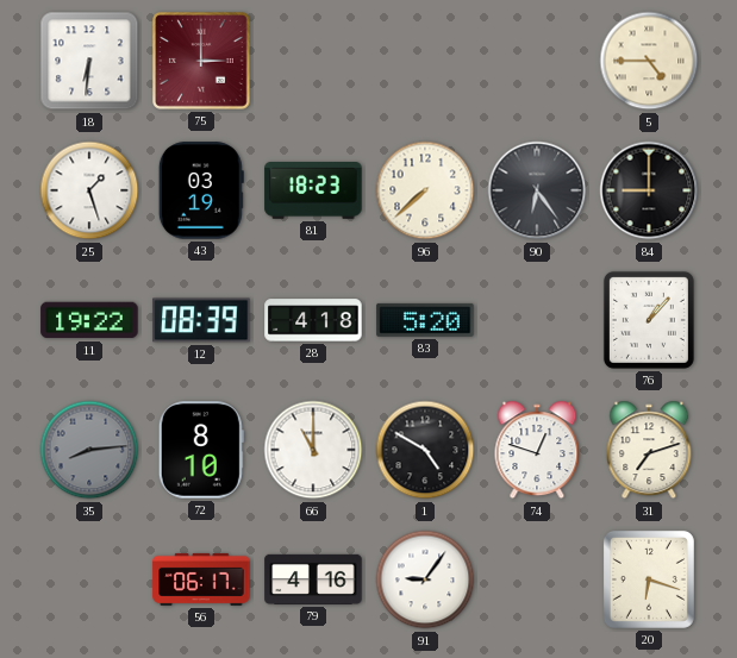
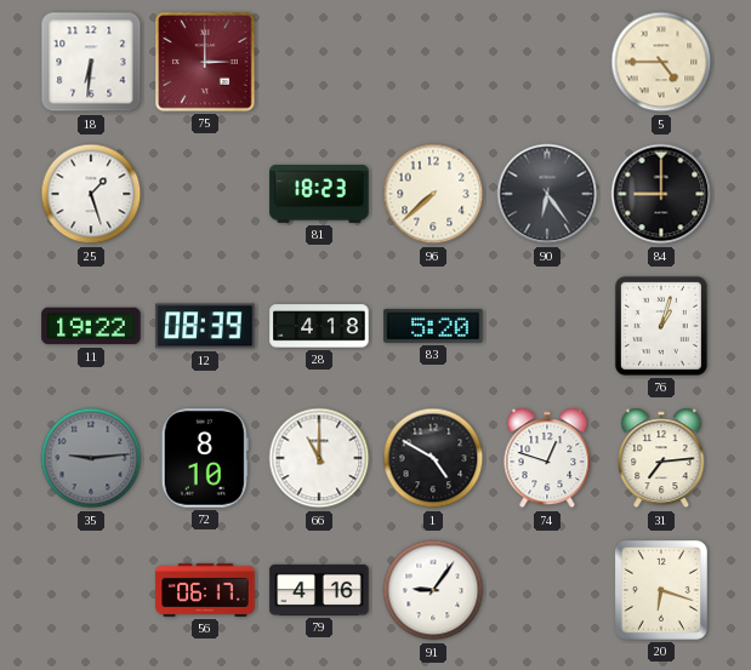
43: 03:19 -> none (201, 190)
76: 1:07 -> 1:03 (661, 326)
35: 8:14 -> 9:14 (91, 458)
31: 7:12 -> 7:14 (661, 458)
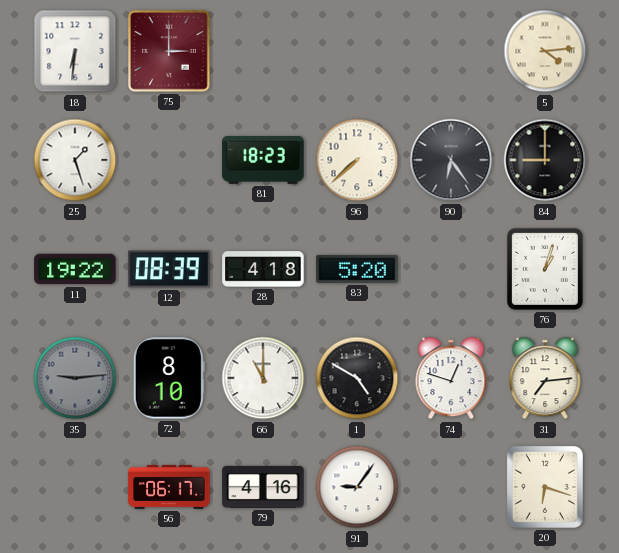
5: 4:45 -> 4:14 (545, 51)
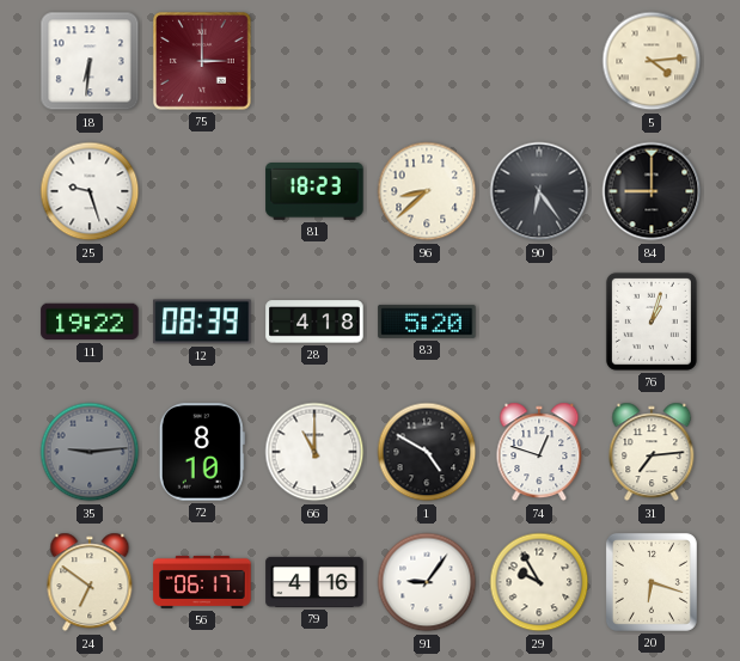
25: 1:27 -> 9:27 (90, 191)
96: 7:38 -> 8:38 (427, 191)
24: none -> 6:51 (90, 582)
29: none -> 9:55 (539, 582)
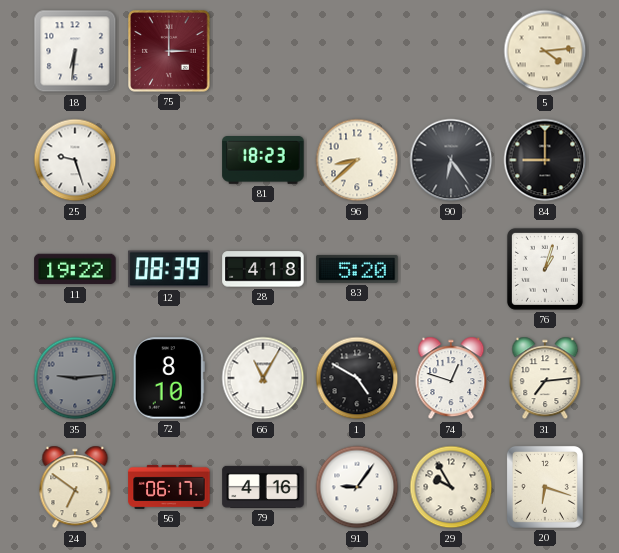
66: 11:00 -> 11:05 (263, 378)
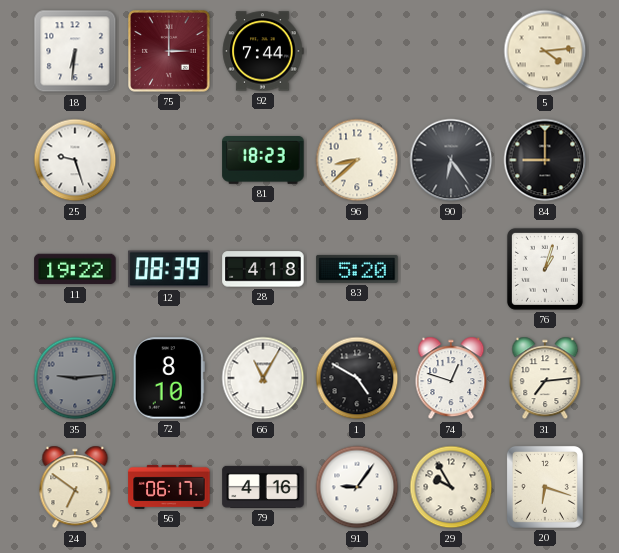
92: none -> 7:44 (263, 51)
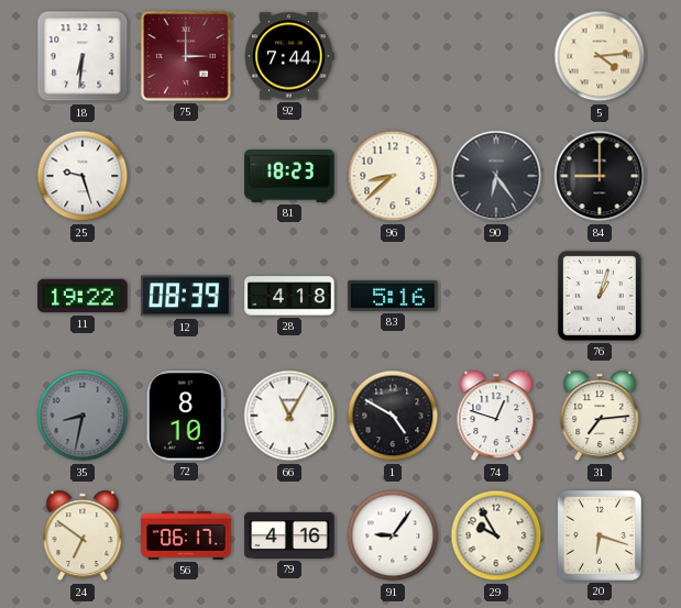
83: 5:20 -> 5:16 (393, 296)
35: 9:14 -> 8:32 (83, 416)
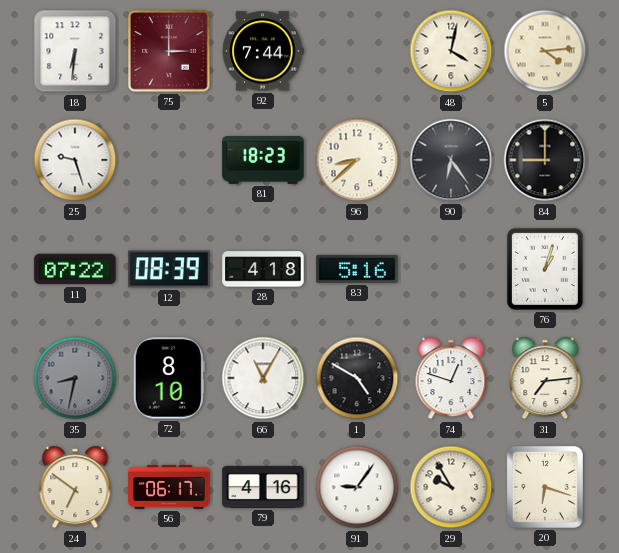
48: none -> 4:02 (451, 51)
11: 19:22 -> 07:22 (75, 269)
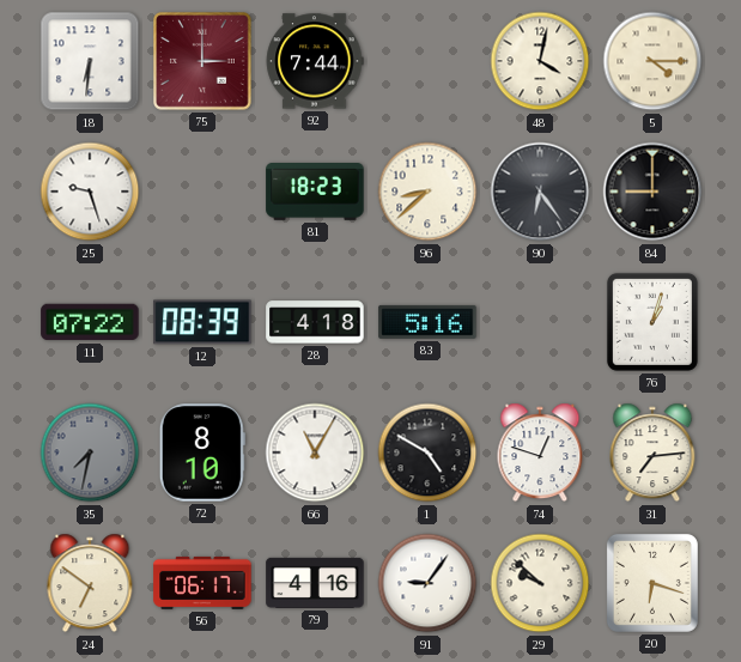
5: 4:14 -> 4:15 (652, 61)
35: 8:32 -> 7:32 (90, 453)
29: 9:55 -> 9:52 (540, 583)
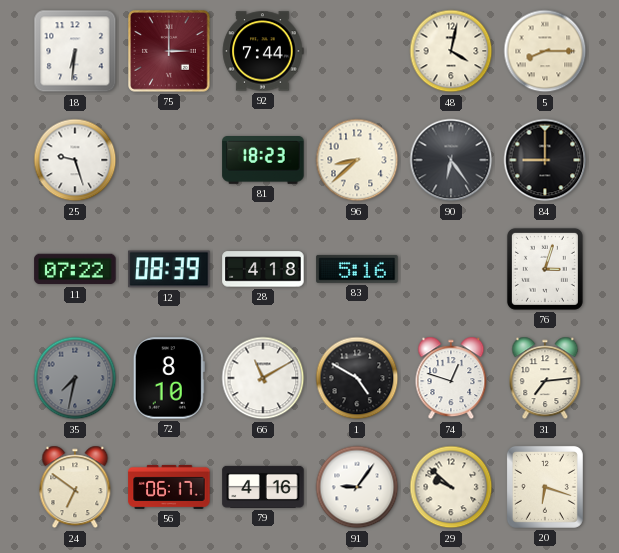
5: 4:15 -> 8:15 (545, 51)
76: 1:03 -> 3:03 (545, 269)
66: 11:05 -> 11:10 (263, 378)
